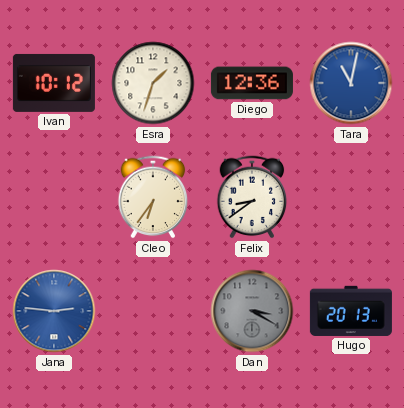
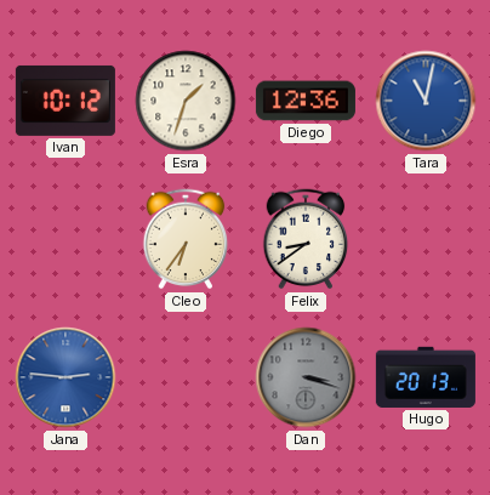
Dan: 3:20 -> 3:18 (306, 377)
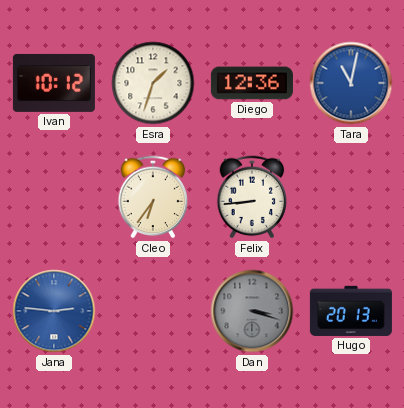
Felix: 8:39 -> 8:44 (252, 197)
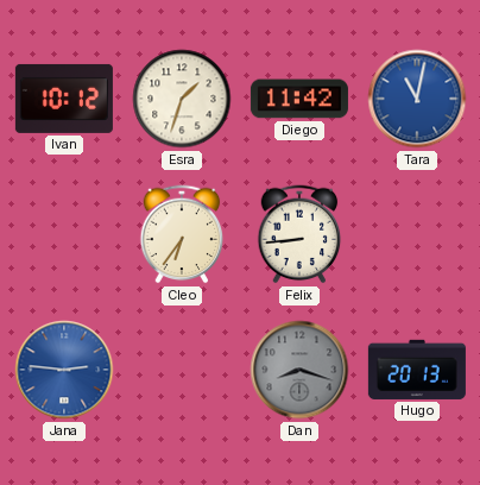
Diego: 12:36 -> 11:42 (299, 99)
Dan: 3:18 -> 8:18 (299, 370)
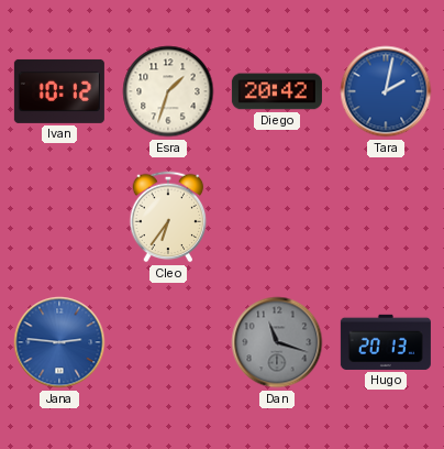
Diego: 11:42 -> 20:42 (277, 91)
Tara: 11:02 -> 2:02 (386, 91)
Felix: 8:44 -> none (299, 234)
Dan: 8:18 -> 11:18 (277, 342)
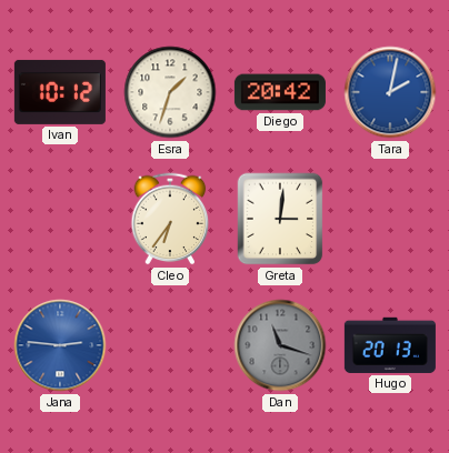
Greta: none -> 3:01 (280, 219)
